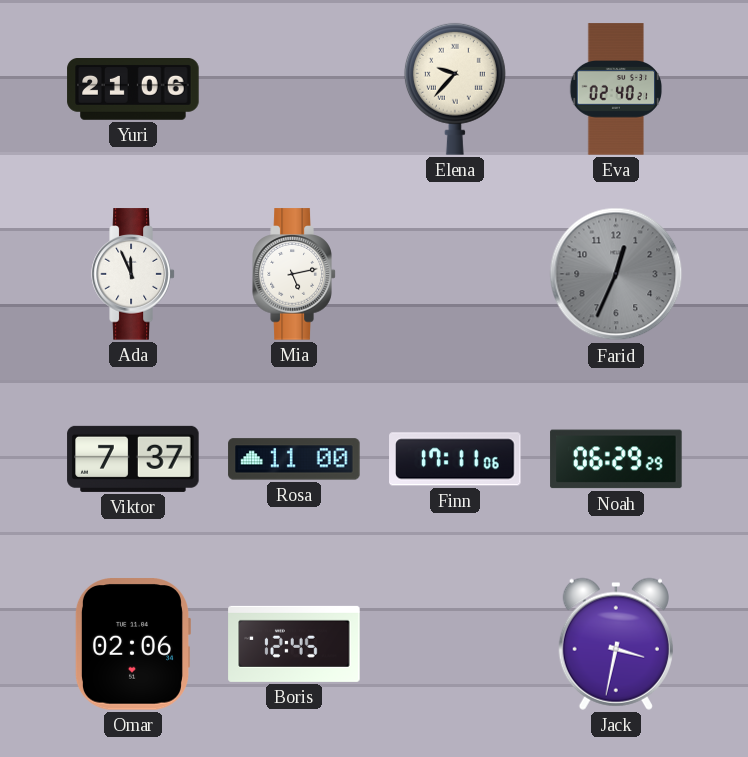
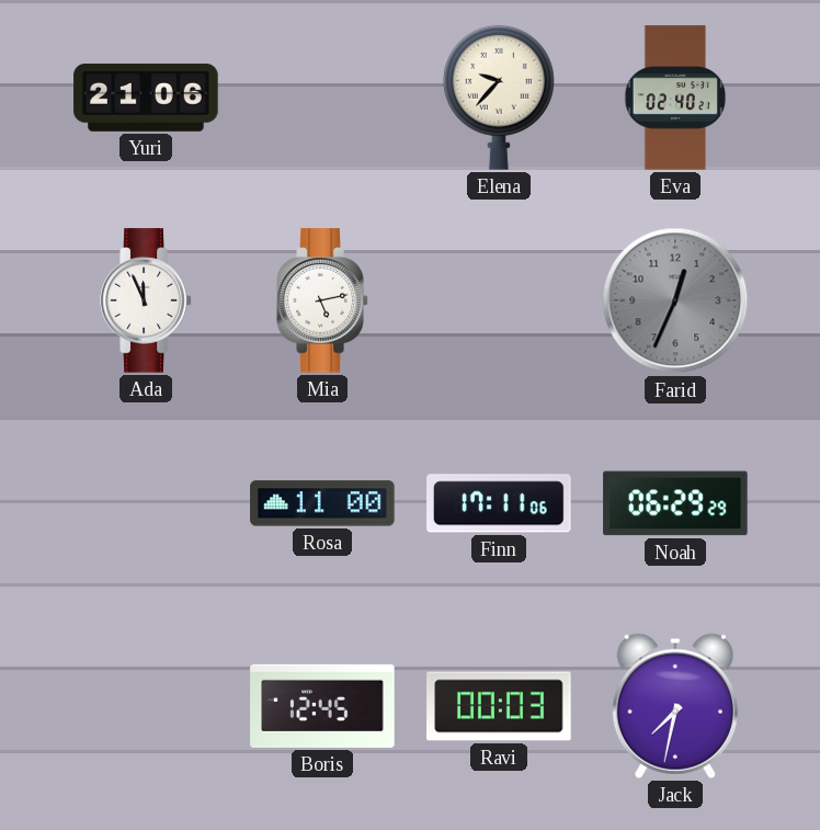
Viktor: 7:37 -> none (133, 459)
Omar: 02:06 -> none (132, 644)
Ravi: none -> 00:03 (499, 706)
Jack: 3:32 -> 7:32 (675, 706)
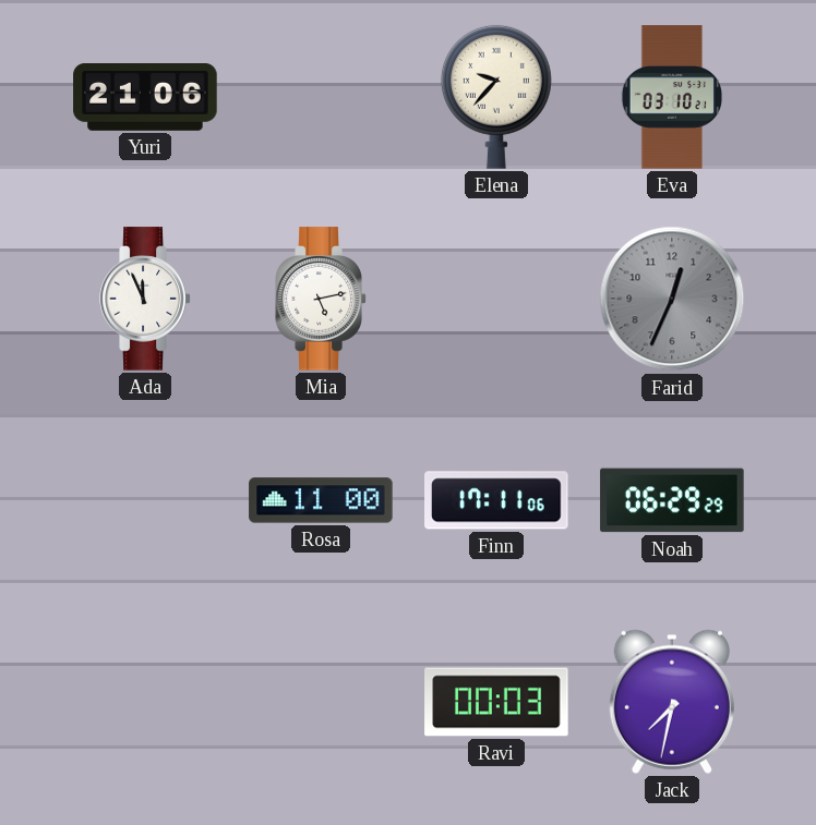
Eva: 02:40 -> 03:10 (672, 97)
Boris: 12:45 -> none (322, 706)
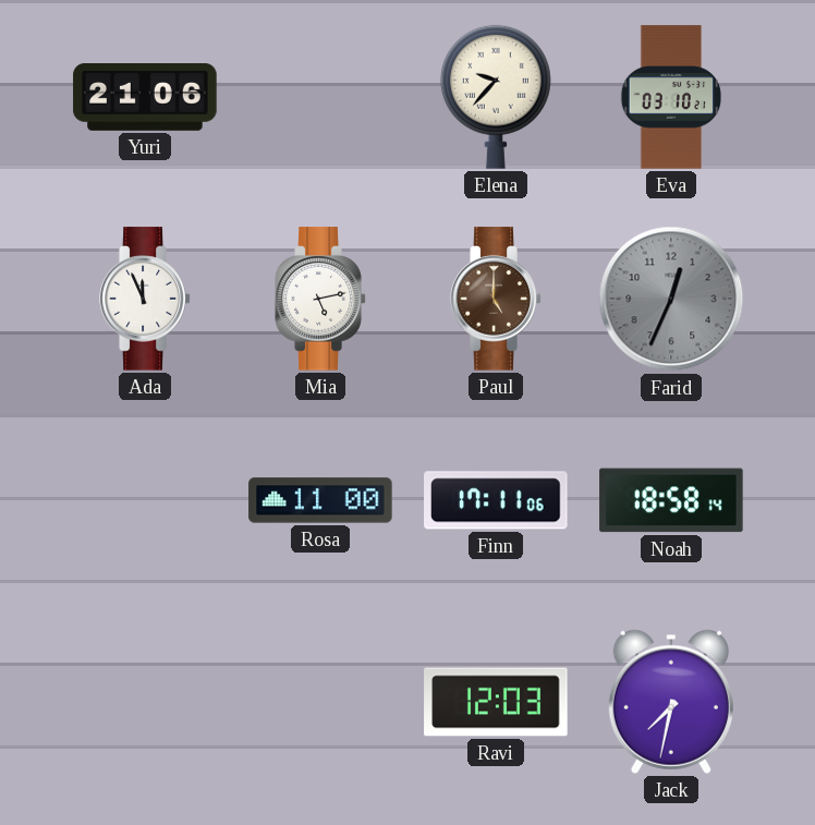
Paul: none -> 5:00 (496, 299)
Noah: 06:29 -> 18:58 (671, 500)
Ravi: 00:03 -> 12:03 (496, 702)
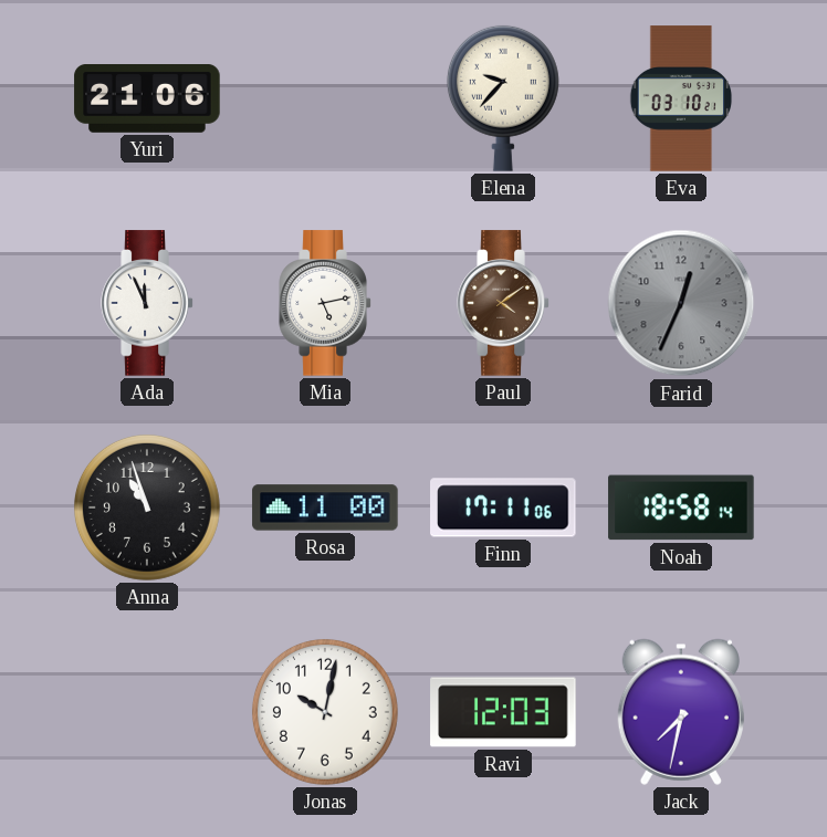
Paul: 5:00 -> 4:09 (503, 303)
Anna: none -> 10:57 (147, 508)
Jonas: none -> 10:02 (325, 712)
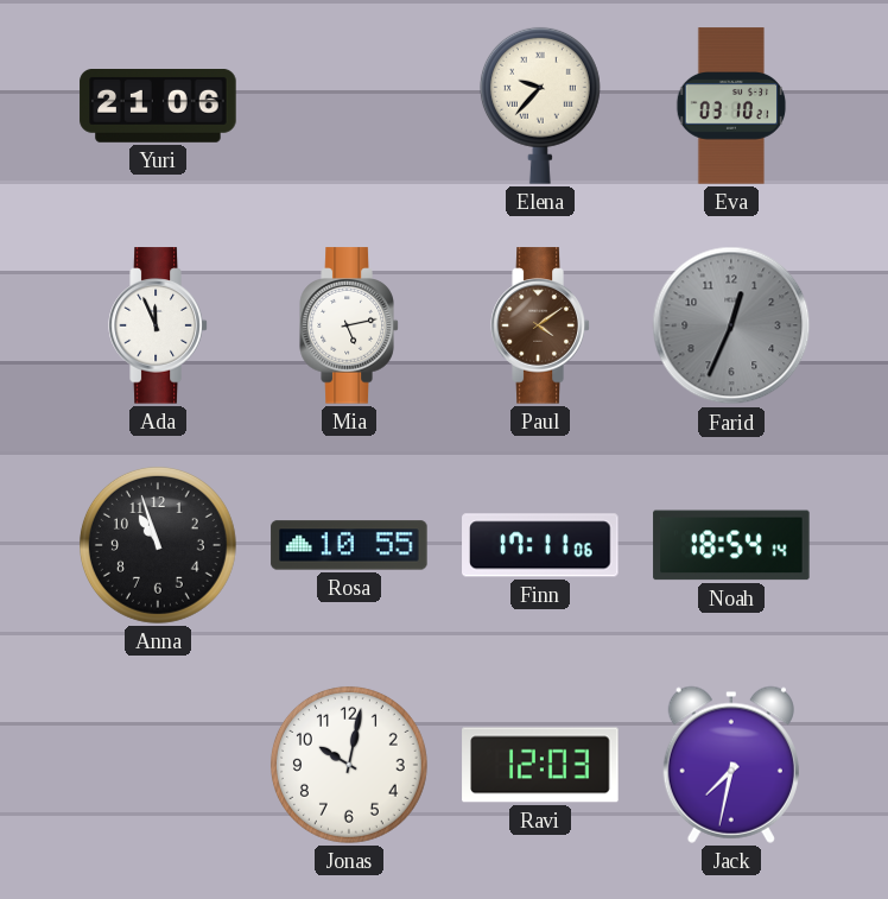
Rosa: 11:00 -> 10:55 (349, 545)
Noah: 18:58 -> 18:54 (731, 545)
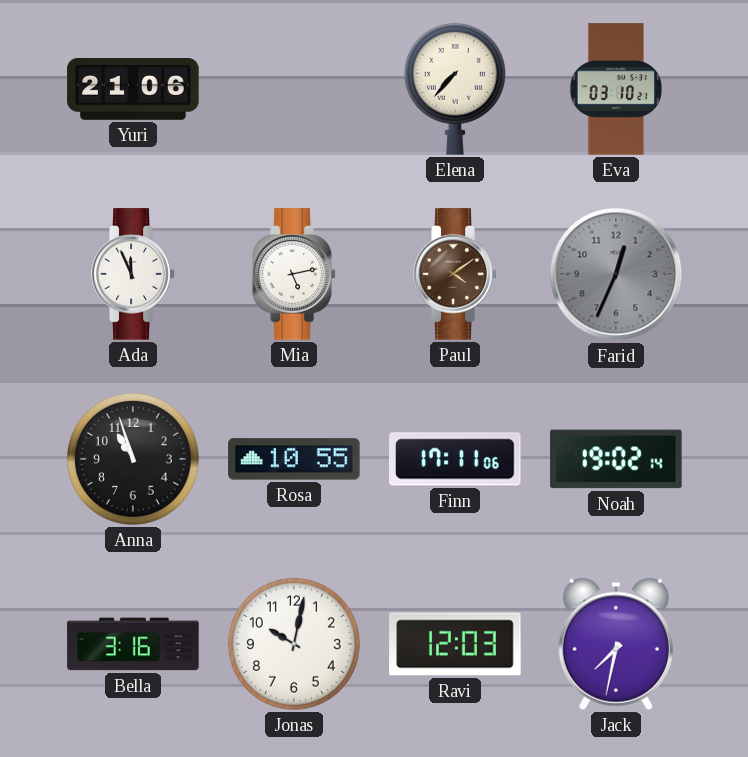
Elena: 9:37 -> 7:37 (455, 89)
Noah: 18:54 -> 19:02 (616, 459)
Bella: none -> 3:16 (133, 644)
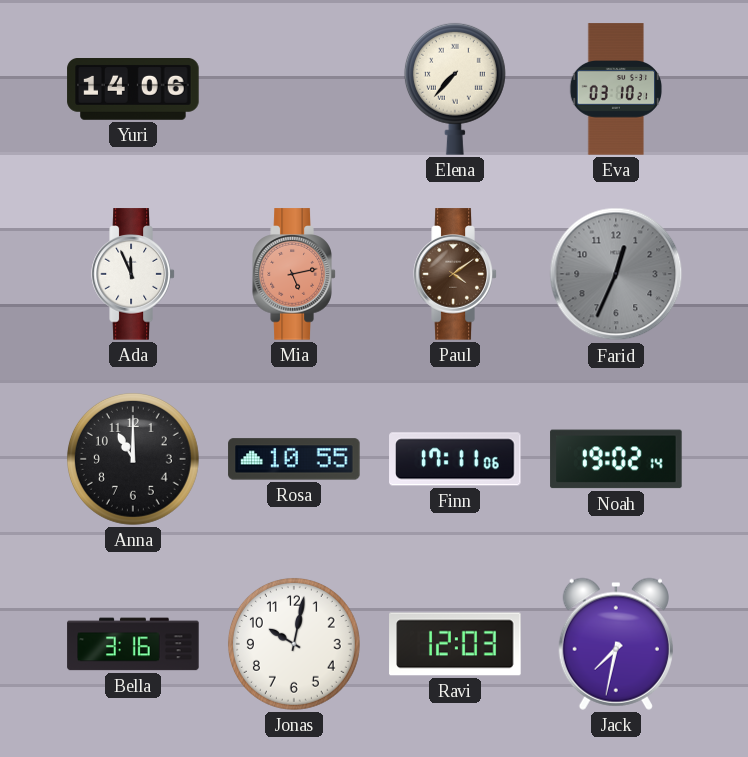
Yuri: 21:06 -> 14:06 (133, 90)
Mia dial: white -> salmon (294, 274)
Anna: 10:57 -> 11:00 (133, 459)
